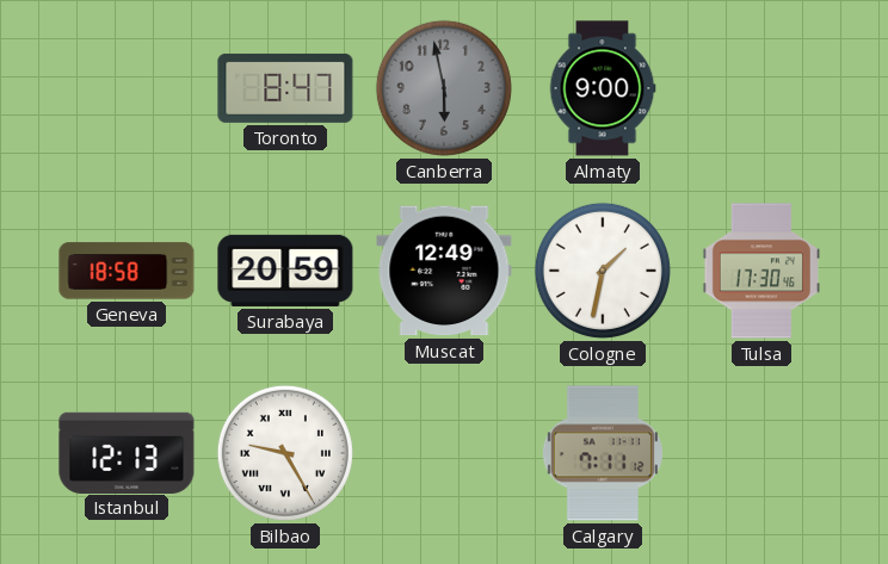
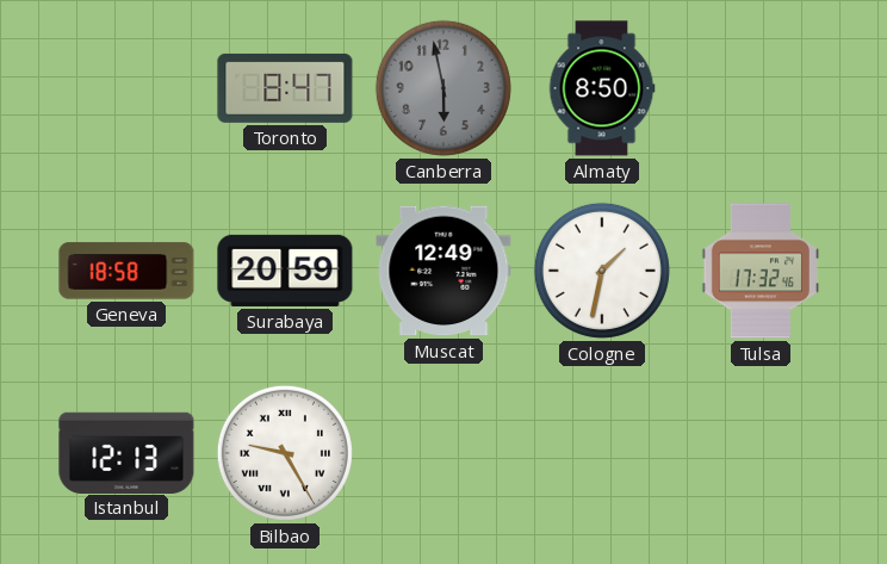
Almaty: 9:00 -> 8:50 (602, 88)
Tulsa: 17:30 -> 17:32 (761, 271)
Calgary: 7:11 -> none (603, 453)
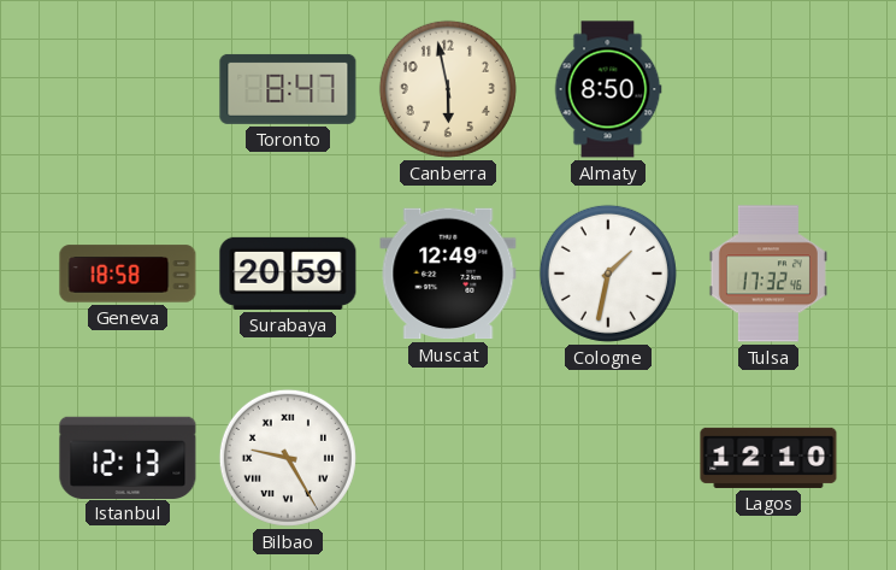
Canberra dial: grey -> cream (448, 89)
Lagos: none -> 12:10 (768, 458)
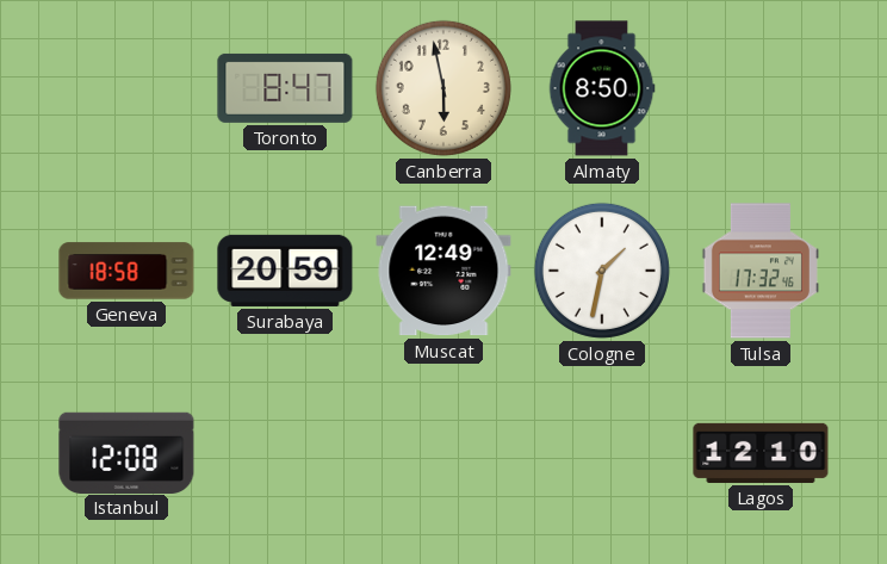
Istanbul: 12:13 -> 12:08 (126, 452)
Bilbao: 9:25 -> none (288, 458)
